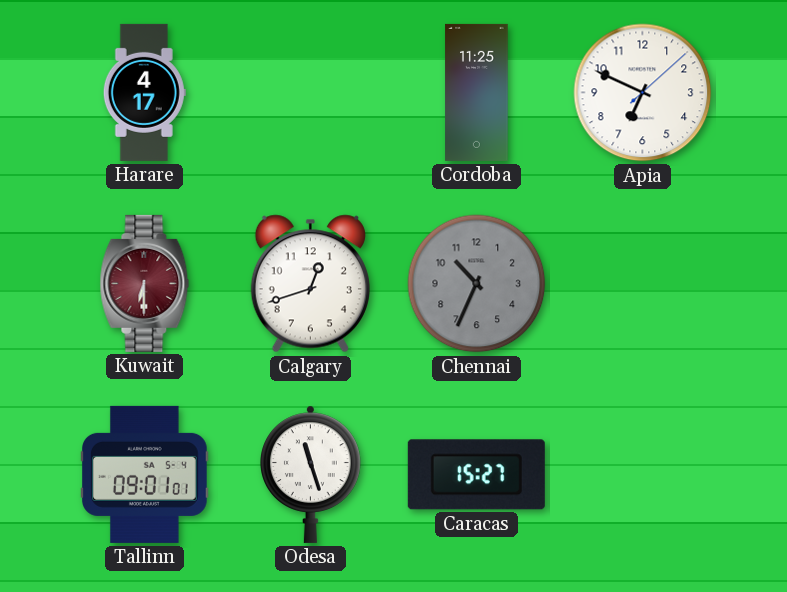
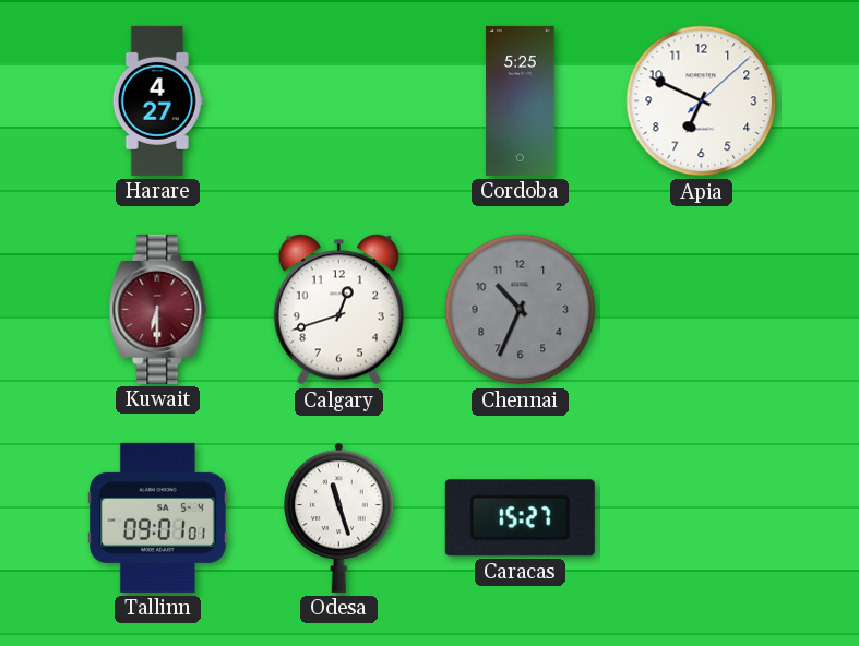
Harare: 4:17 -> 4:27 (157, 100)
Cordoba: 11:25 -> 5:25 (521, 100)
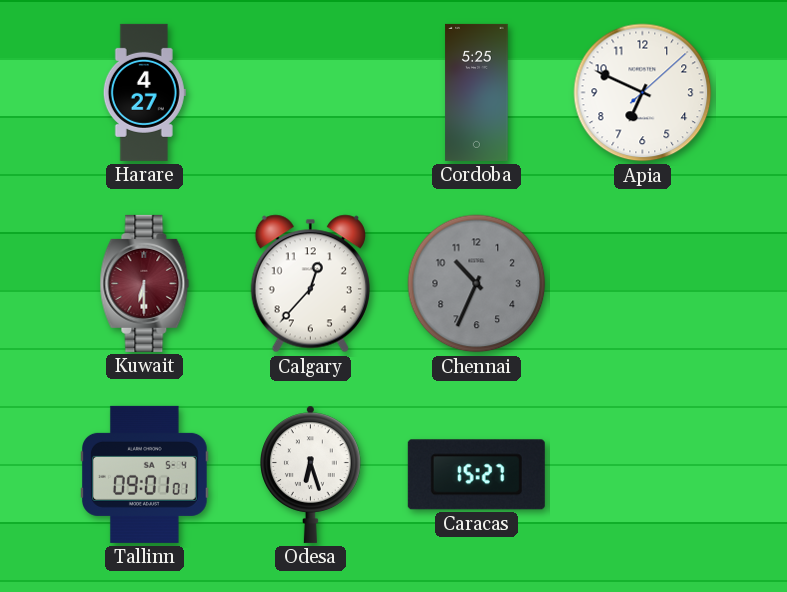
Calgary: 12:42 -> 12:37 (310, 284)
Odesa: 11:27 -> 6:27 (311, 474)
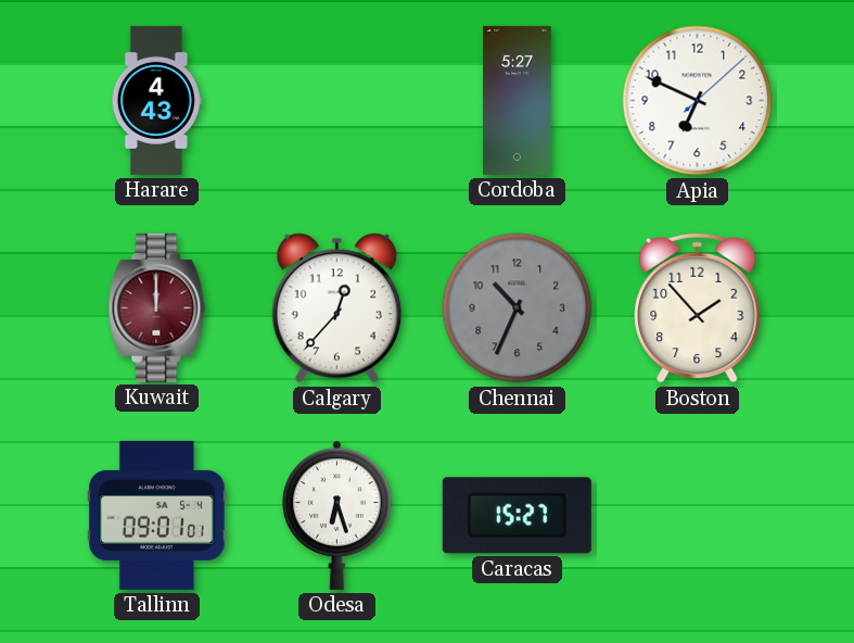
Harare: 4:27 -> 4:43 (156, 100)
Cordoba: 5:25 -> 5:27 (518, 100)
Kuwait: 6:30 -> 12:00 (157, 307)
Boston: none -> 1:53 (698, 308)
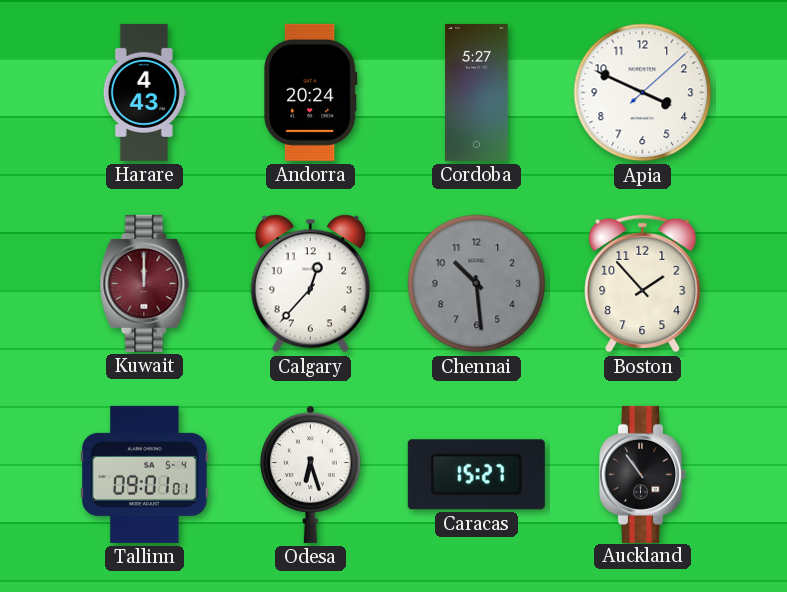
Andorra: none -> 20:24 (311, 92)
Apia: 6:49 -> 3:49 (643, 93)
Chennai: 10:34 -> 10:29 (477, 284)
Auckland: none -> 10:54 (643, 474)
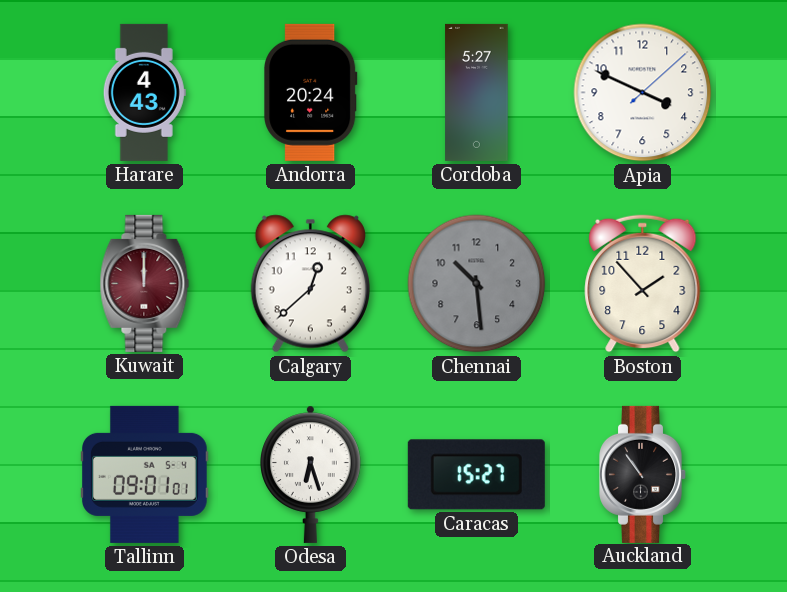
Calgary: 12:37 -> 12:38 (310, 284)
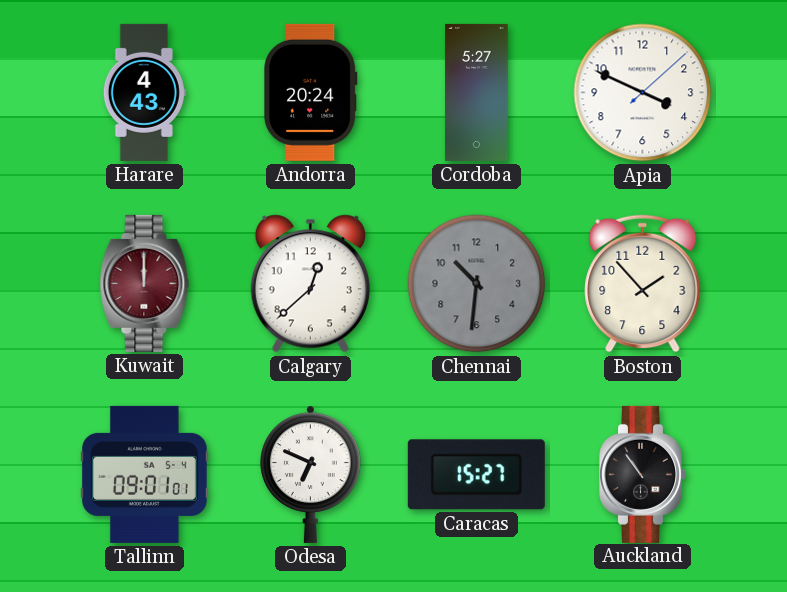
Chennai: 10:29 -> 10:31 (477, 284)
Odesa: 6:27 -> 6:49 (311, 474)
